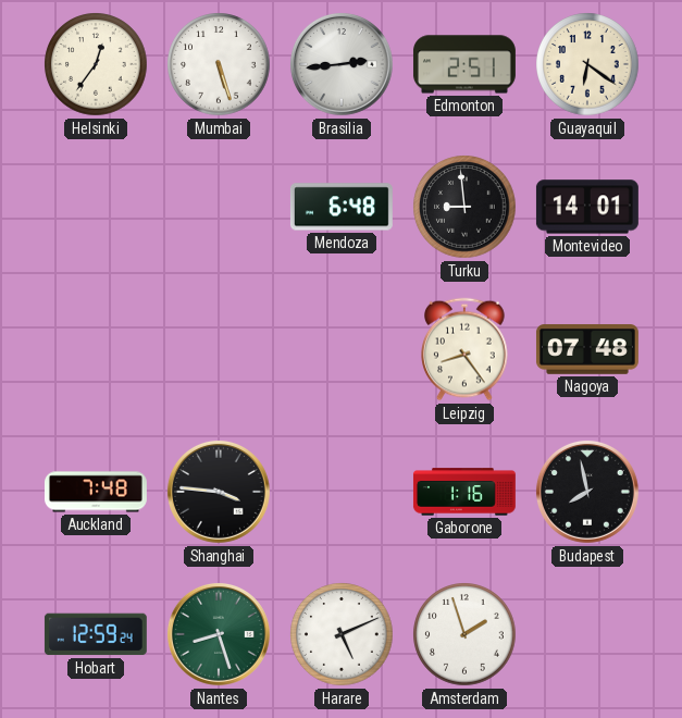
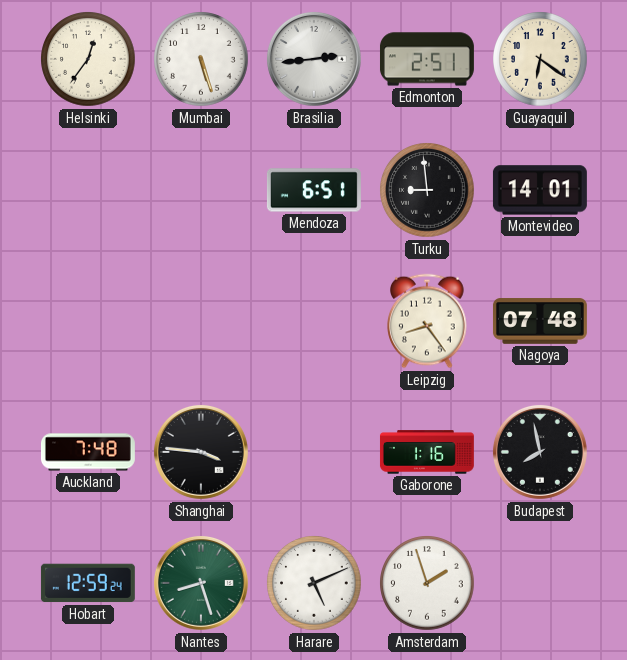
Mendoza: 6:48 -> 6:51 (314, 190)
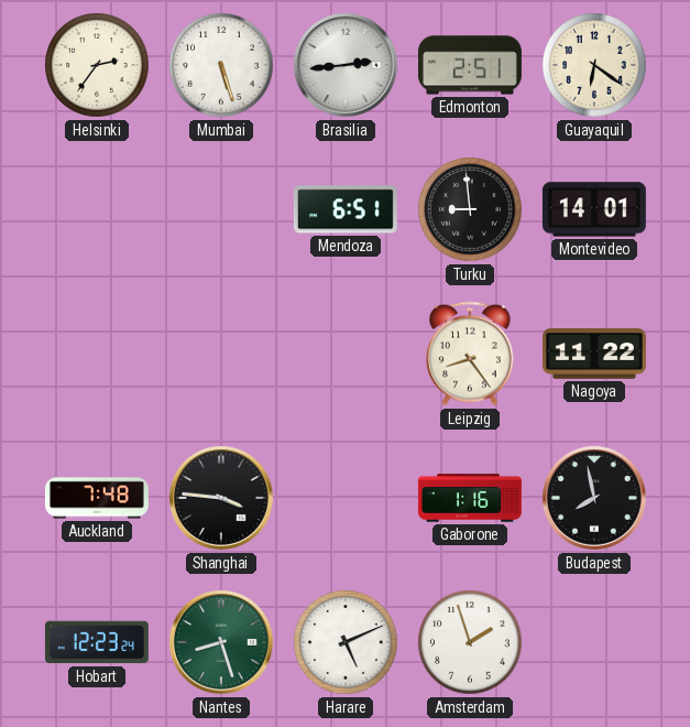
Helsinki: 12:36 -> 2:36 (97, 65)
Nagoya: 07:48 -> 11:22 (594, 354)
Hobart: 12:59 -> 12:23 (97, 642)
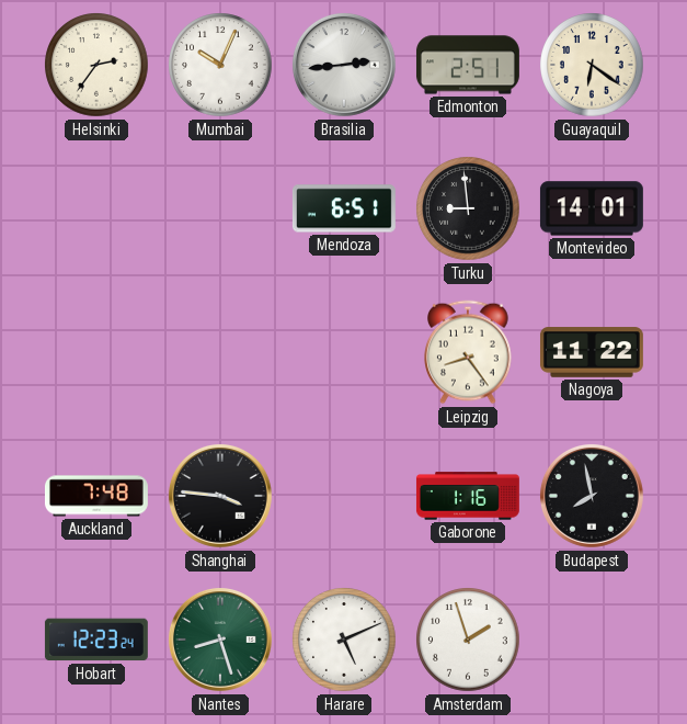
Mumbai: 5:27 -> 10:04 (220, 65)
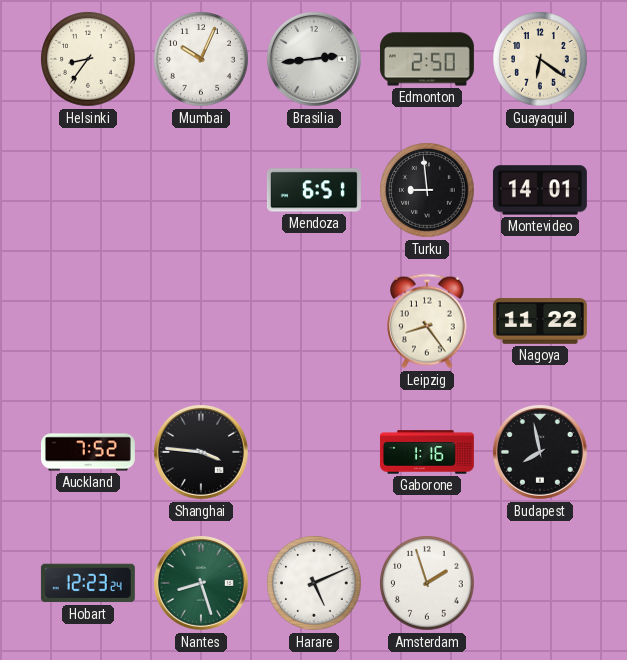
Helsinki: 2:36 -> 8:36 (88, 59)
Edmonton: 2:51 -> 2:50 (427, 59)
Auckland: 7:48 -> 7:52 (88, 452)
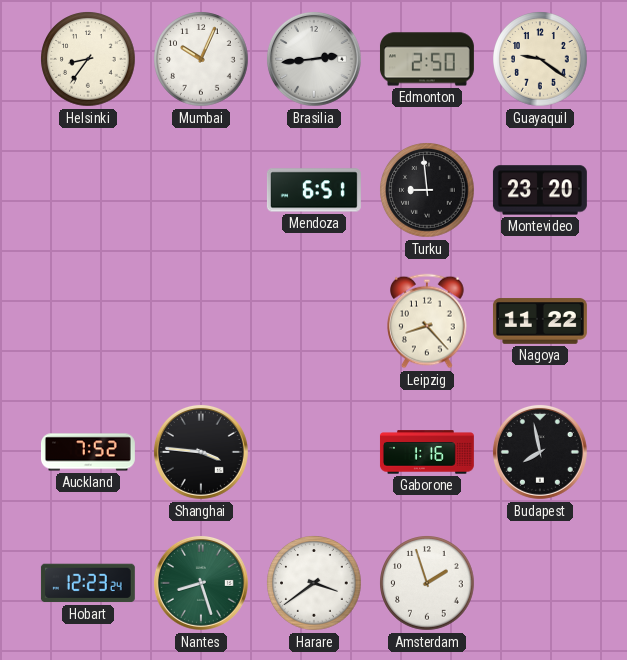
Guayaquil: 6:21 -> 9:21 (540, 59)
Montevideo: 14:01 -> 23:20 (540, 190)
Leipzig: 8:24 -> 8:23 (427, 321)
Harare: 5:11 -> 3:39 (314, 583)
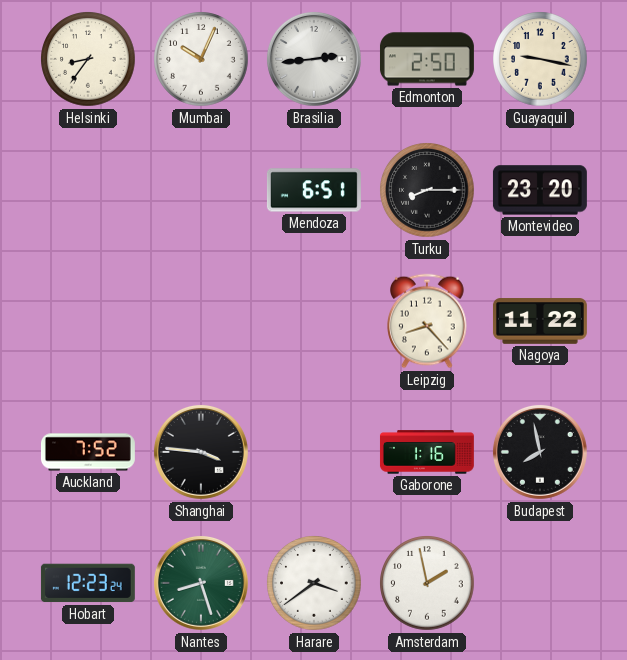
Guayaquil: 9:21 -> 9:17 (540, 59)
Turku: 8:59 -> 8:15 (427, 190)
Amsterdam: 1:57 -> 1:58 (427, 583)
